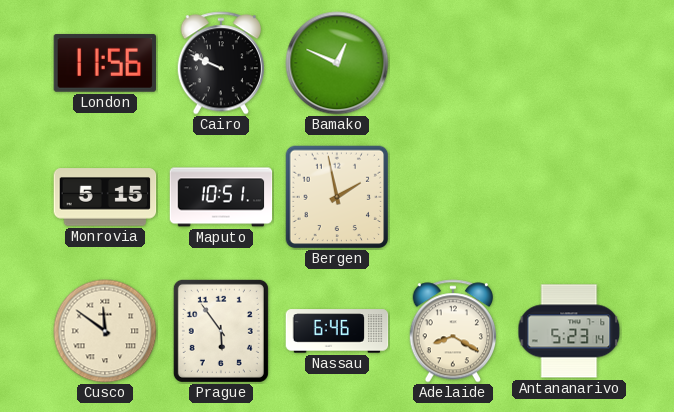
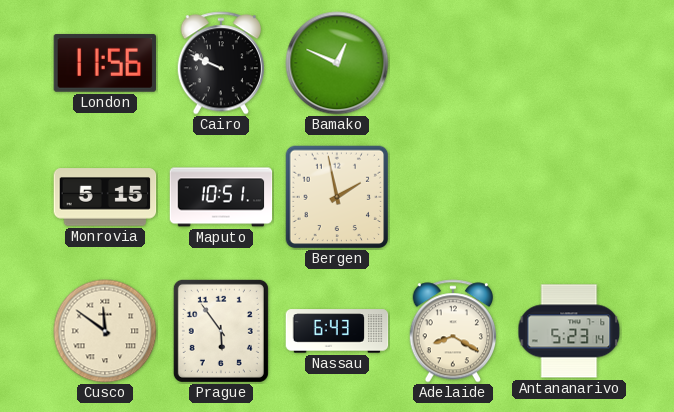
Nassau: 6:46 -> 6:43 (337, 331)
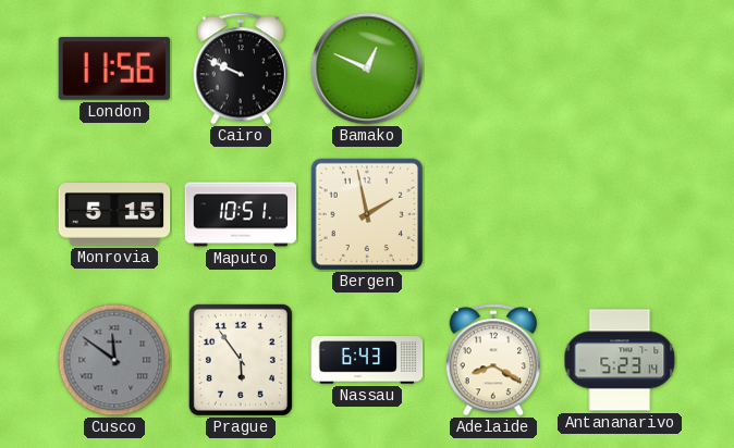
Cusco dial: cream -> grey (114, 360)
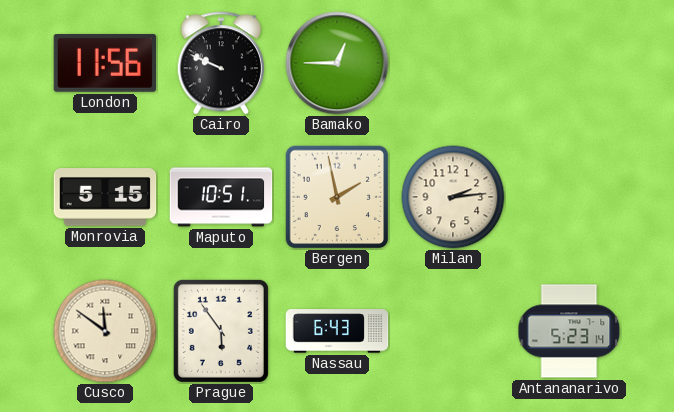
Bamako: 12:49 -> 12:45 (337, 63)
Milan: none -> 2:14 (453, 197)
Cusco dial: grey -> cream (105, 331)
Adelaide: 8:20 -> none (492, 360)
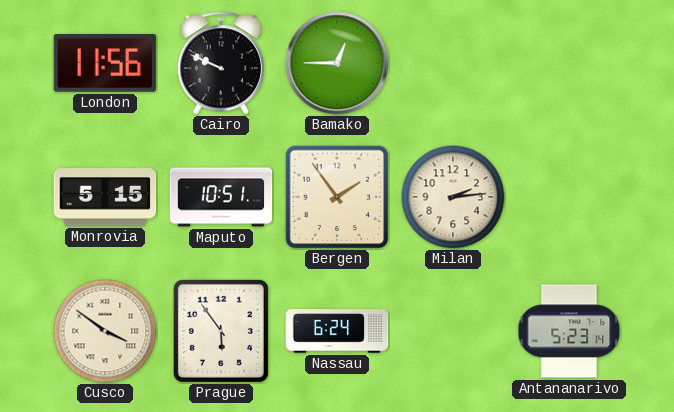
Bergen: 1:58 -> 1:54 (337, 197)
Cusco: 11:51 -> 3:51 (105, 331)
Nassau: 6:43 -> 6:24 (337, 331)
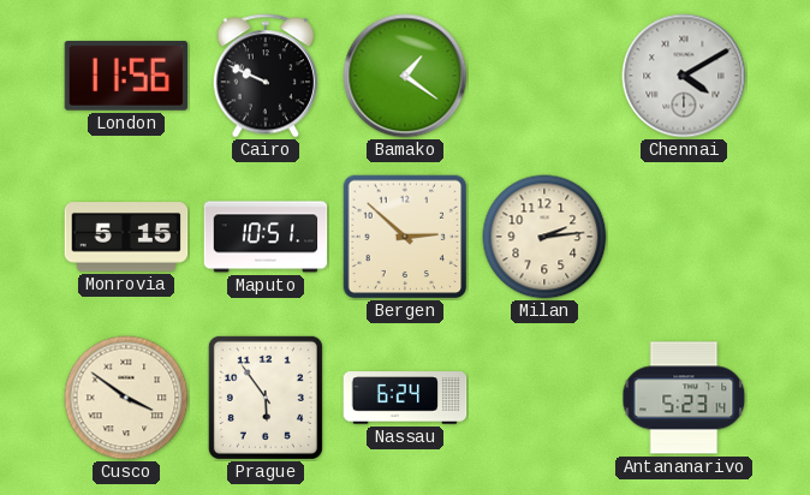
Bamako: 12:45 -> 1:21 (405, 76)
Chennai: none -> 4:10 (684, 76)
Bergen: 1:54 -> 2:52 (405, 237)
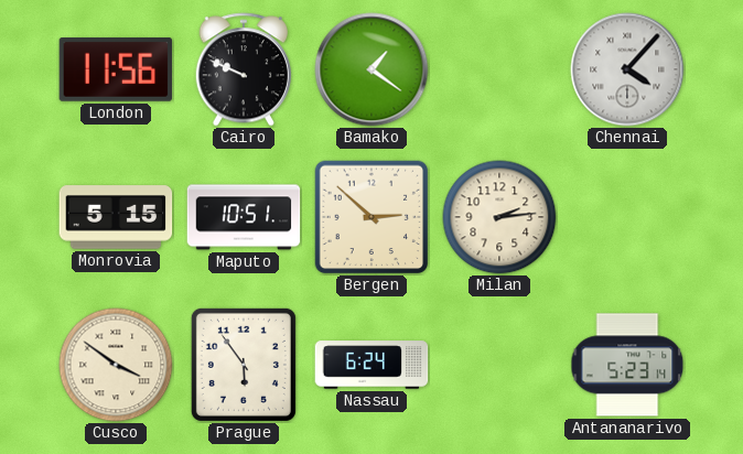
Chennai: 4:10 -> 4:07 (627, 69)
